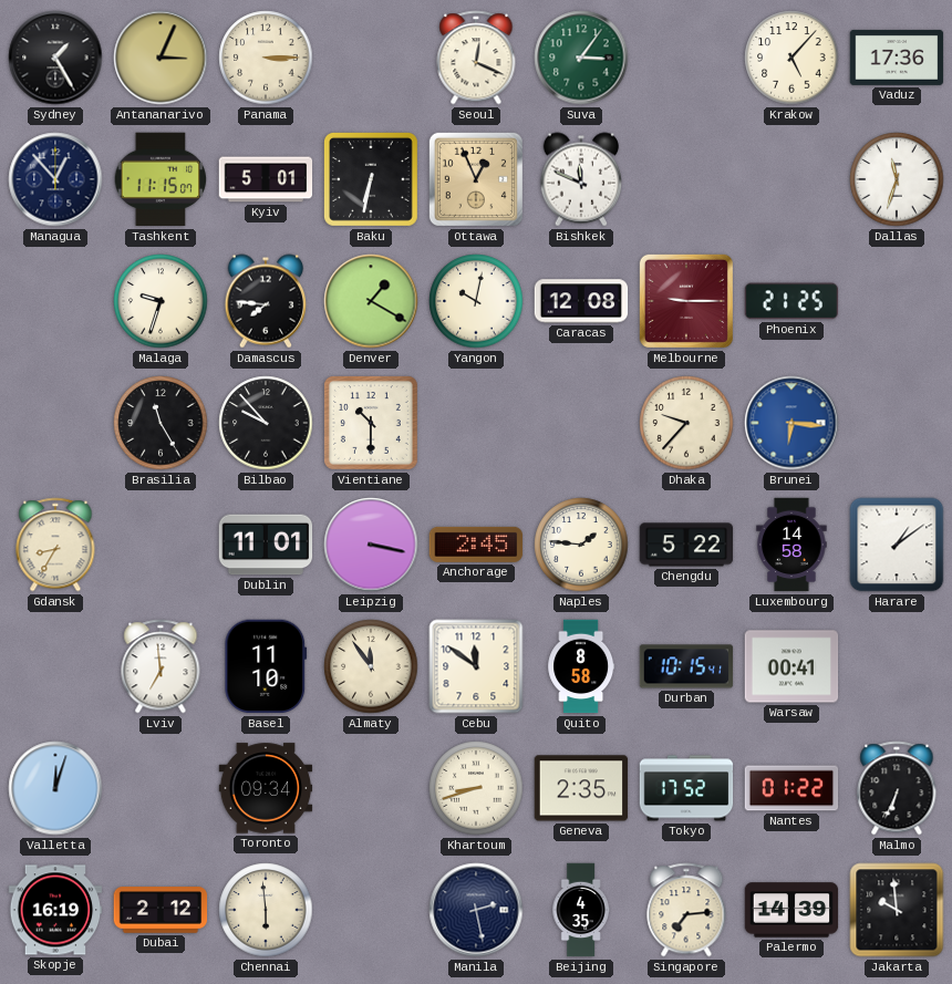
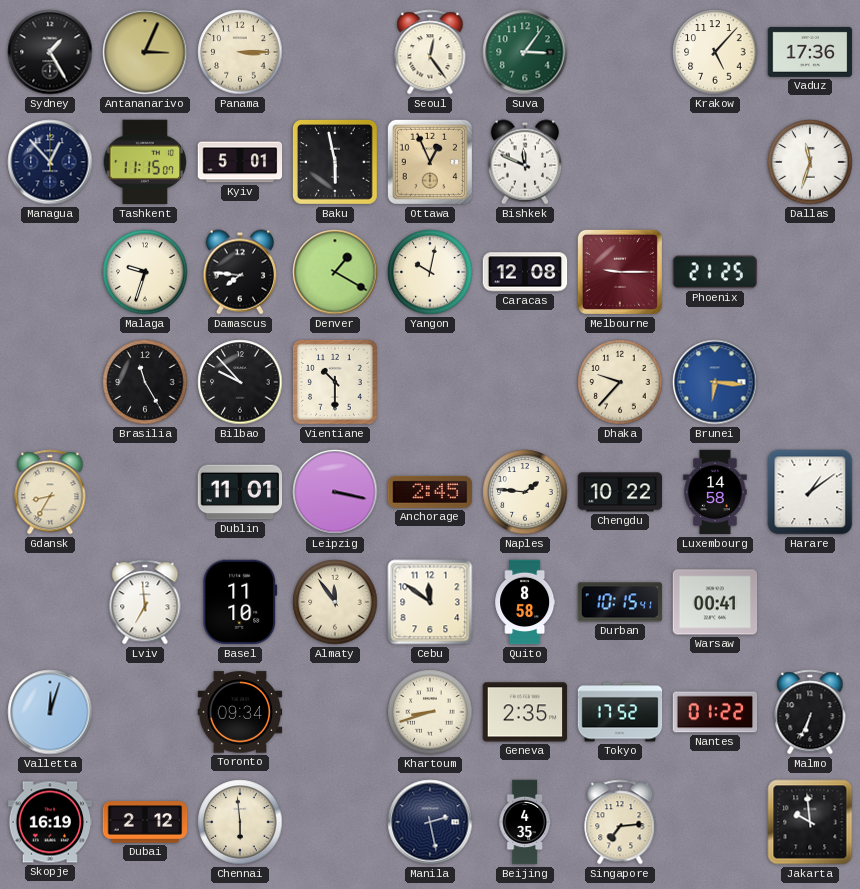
Seoul: 12:19 -> 12:24 (430, 52)
Baku: 6:32 -> 5:58 (335, 162)
Chengdu: 5:22 -> 10:22 (620, 492)
Palermo: 14:39 -> none (791, 910)
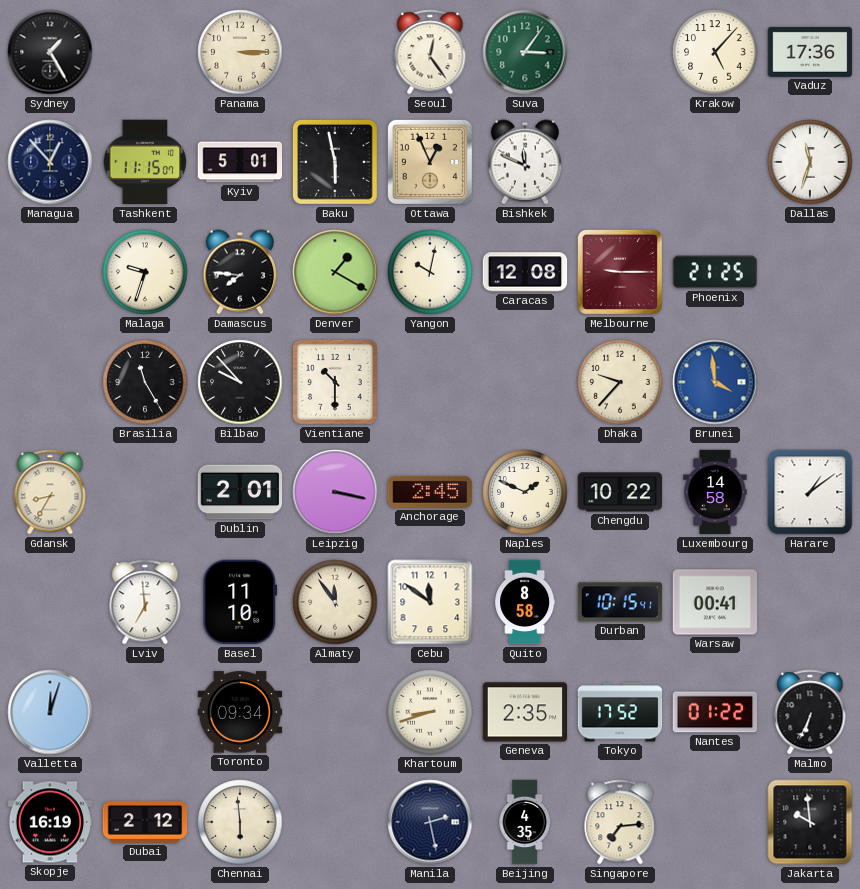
Antananarivo: 3:04 -> none (145, 52)
Brunei: 6:16 -> 3:59 (715, 382)
Dublin: 11:01 -> 2:01 (240, 492)
Naples: 1:46 -> 1:49 (525, 492)
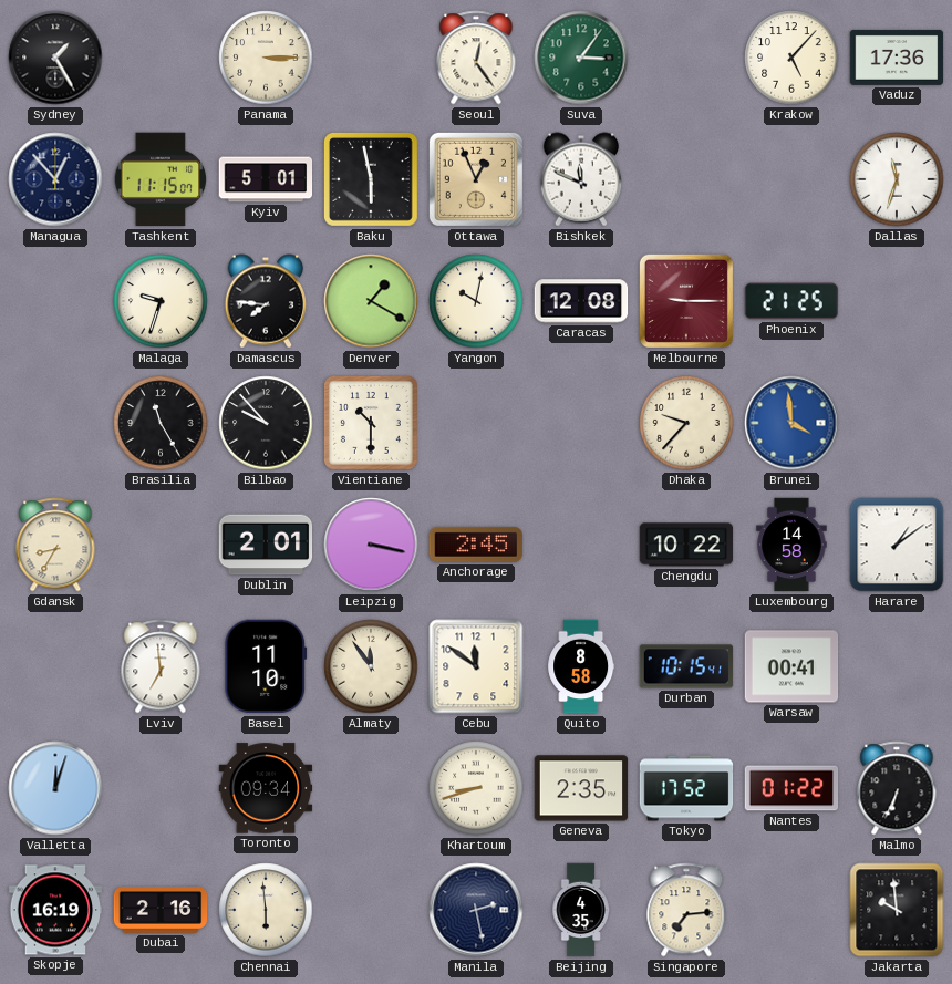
Naples: 1:49 -> none (525, 492)
Dubai: 2:12 -> 2:16 (161, 910)
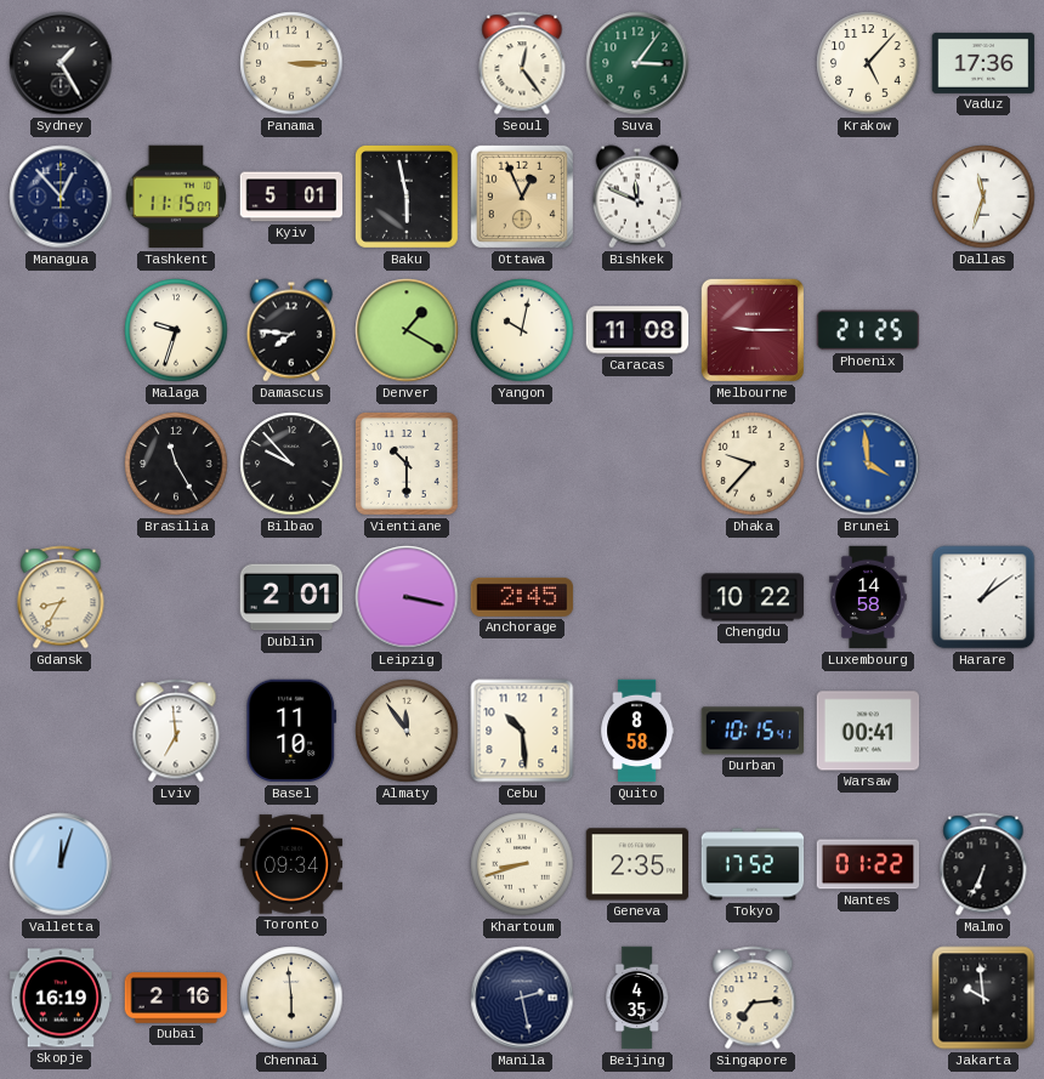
Caracas: 12:08 -> 11:08 (637, 330)
Cebu: 11:51 -> 10:29 (522, 731)
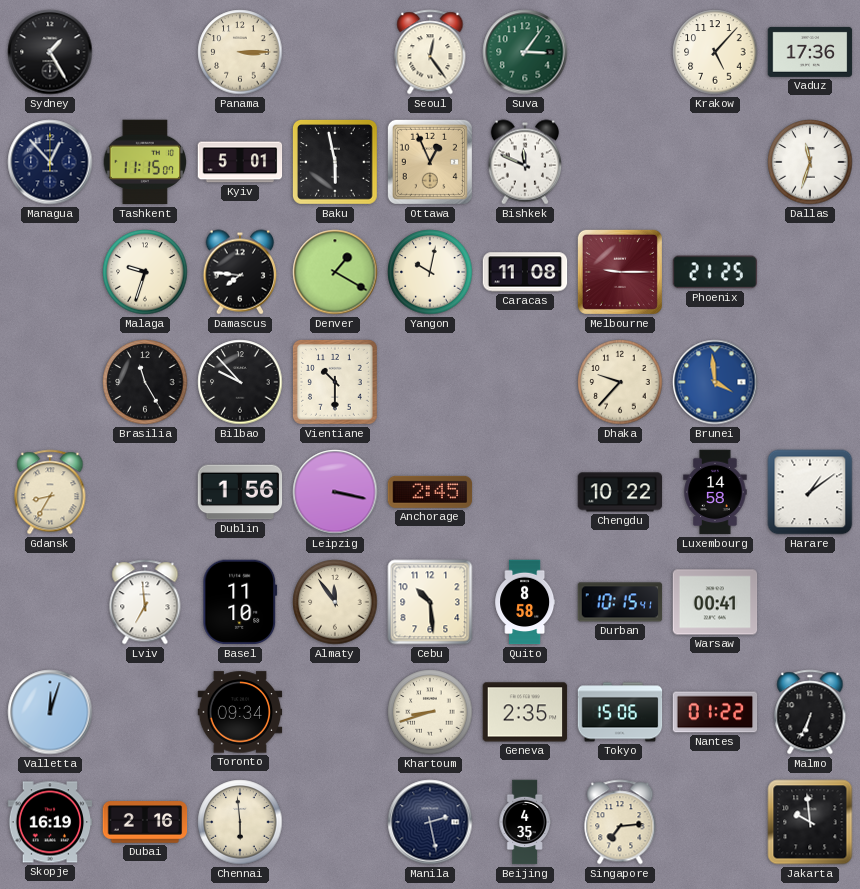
Dublin: 2:01 -> 1:56 (240, 492)
Tokyo: 17:52 -> 15:06 (620, 712)
